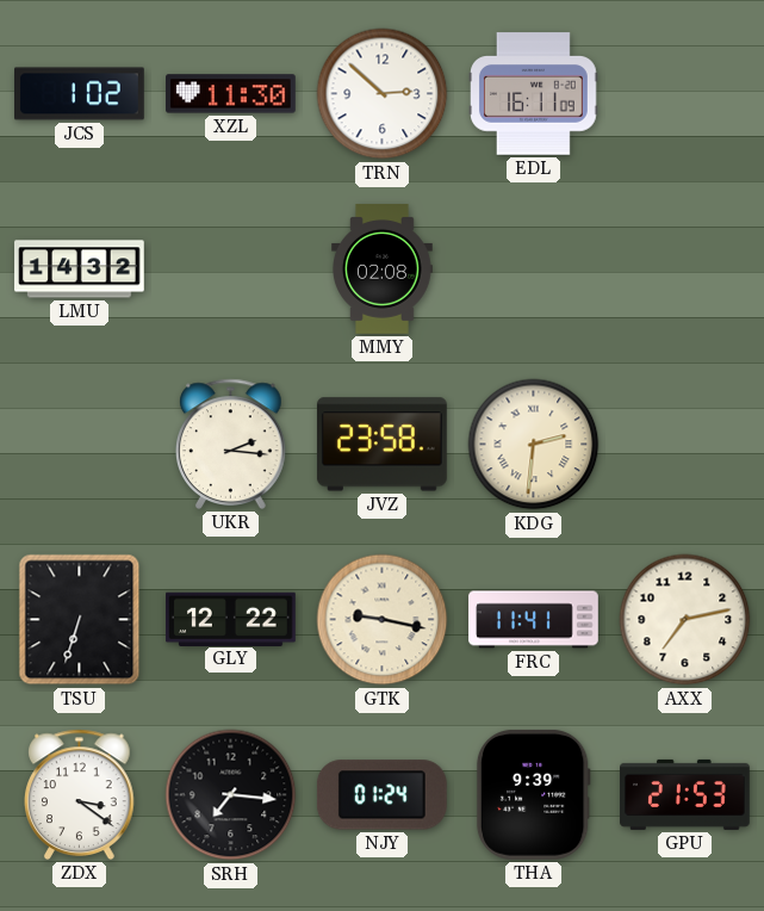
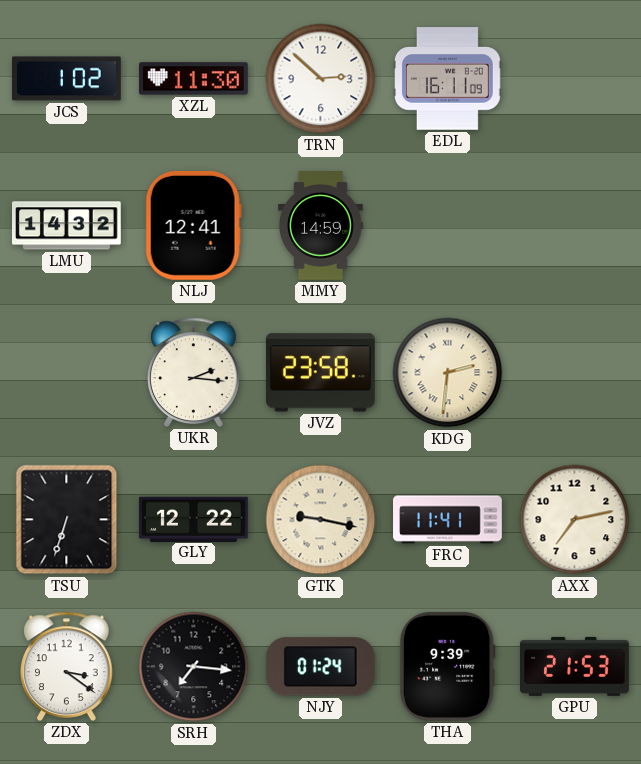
NLJ: none -> 12:41 (193, 225)
MMY: 02:08 -> 14:59 (321, 226)
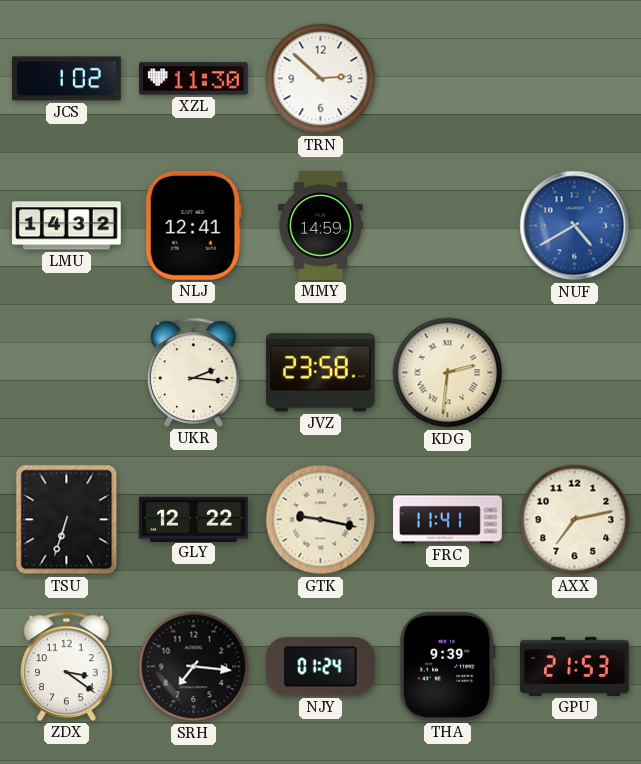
EDL: 16:11 -> none (448, 79)
NUF: none -> 4:40 (575, 226)
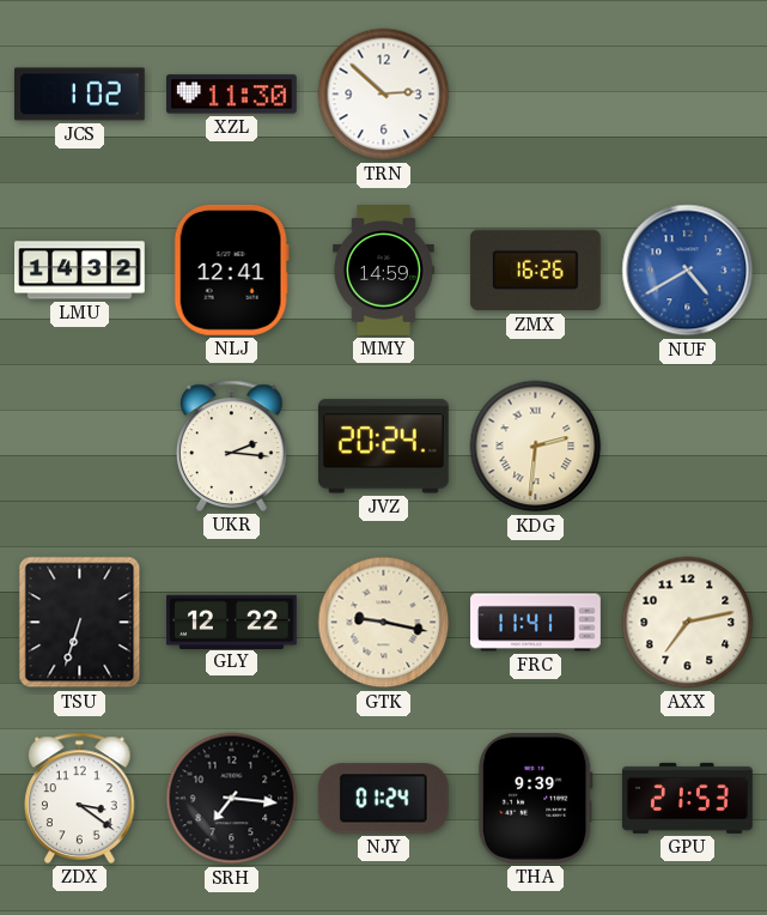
ZMX: none -> 16:26 (535, 271)
JVZ: 23:58 -> 20:24 (383, 447)
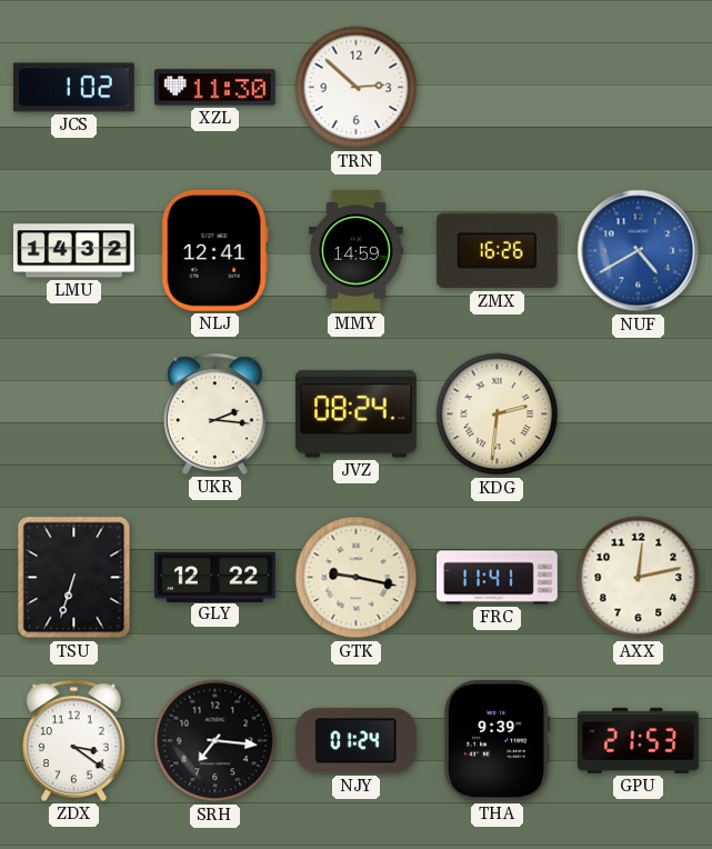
JVZ: 20:24 -> 08:24 (355, 414)
AXX: 7:13 -> 12:13 (639, 578)
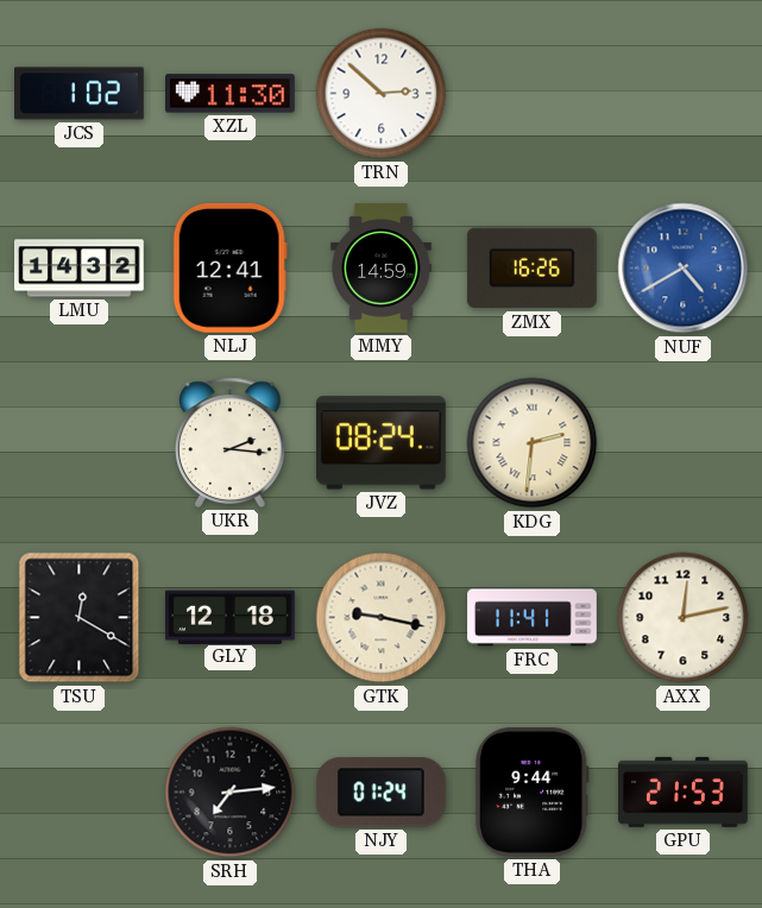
TSU: 6:33 -> 12:20 (80, 618)
GLY: 12:22 -> 12:18 (231, 617)
ZDX: 3:21 -> none (74, 740)
SRH: 7:16 -> 7:14 (231, 793)
THA: 9:39 -> 9:44 (531, 792)
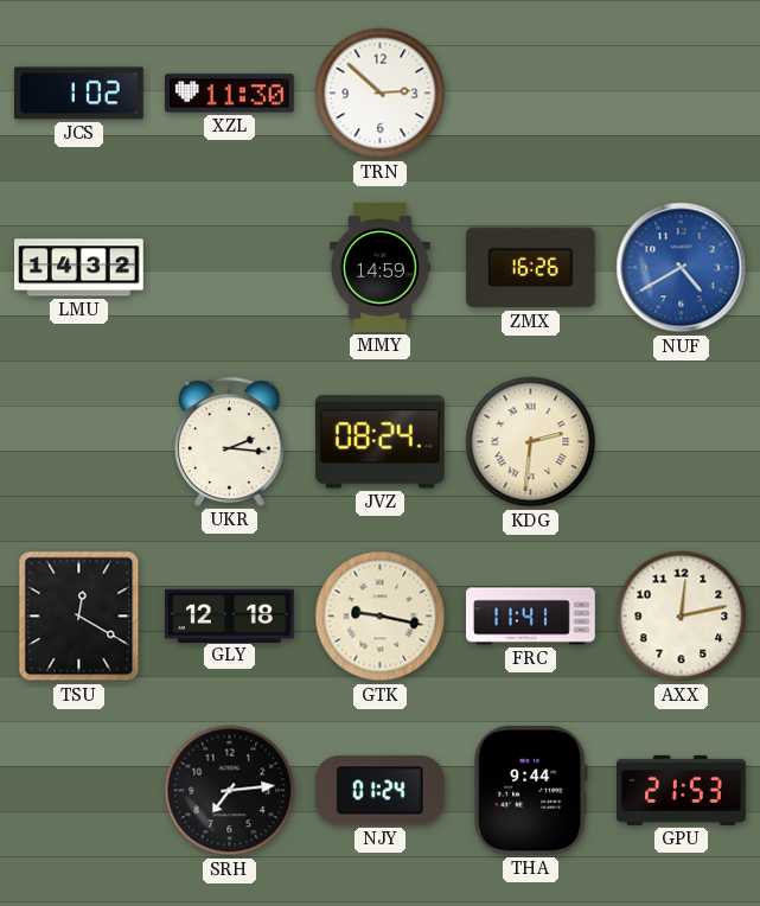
NLJ: 12:41 -> none (229, 267)
